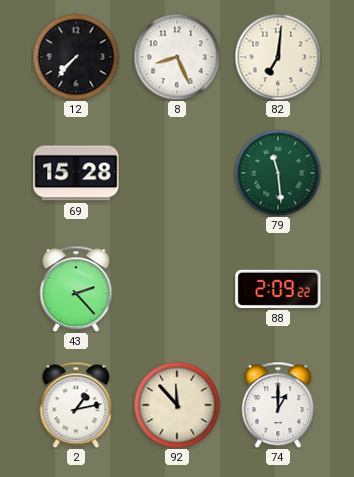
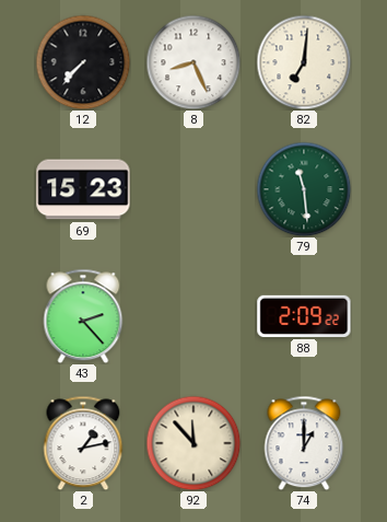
69: 15:28 -> 15:23 (83, 189)
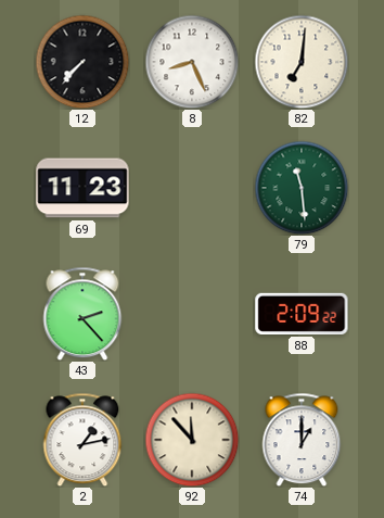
69: 15:23 -> 11:23 (82, 188)
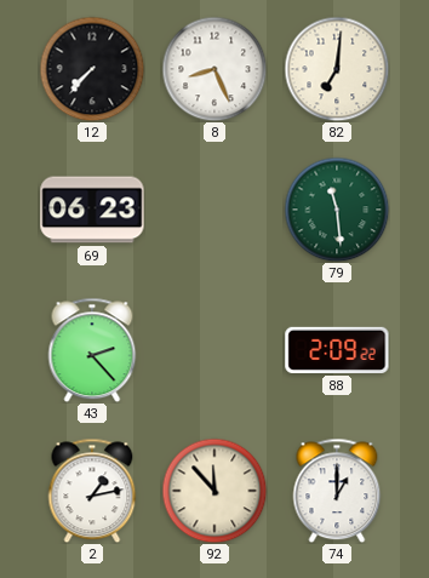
69: 11:23 -> 06:23 (92, 210)
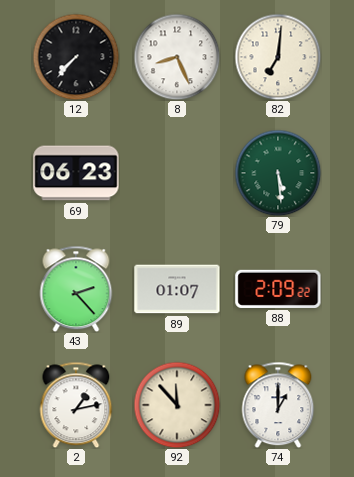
79: 11:29 -> 5:29 (278, 173)
89: none -> 01:07 (177, 289)
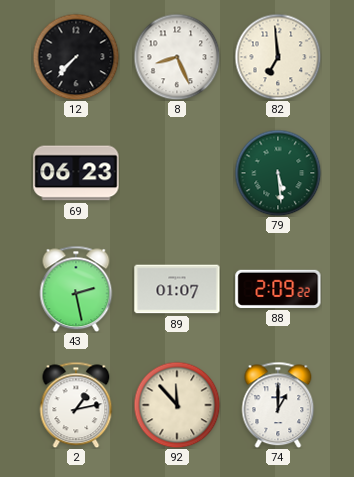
82: 7:01 -> 6:59 (278, 57)
43: 2:23 -> 2:28 (76, 289)
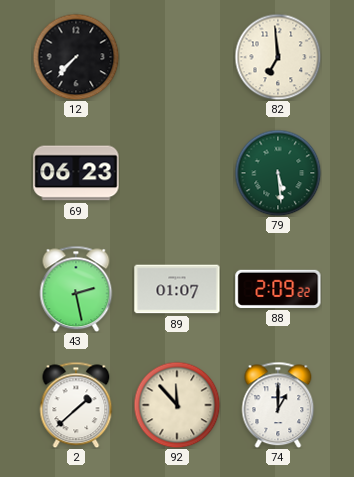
8: 8:26 -> none (177, 57)
2: 1:13 -> 1:38 (76, 405)
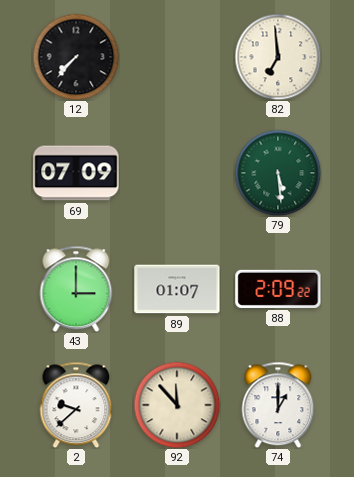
69: 06:23 -> 07:09 (76, 173)
43: 2:28 -> 3:00 (76, 289)
2: 1:38 -> 9:38 (76, 405)
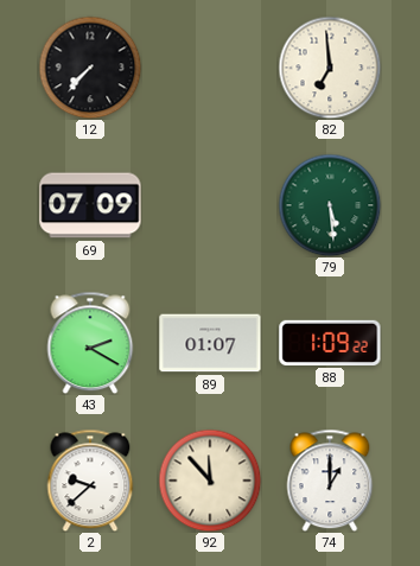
43: 3:00 -> 2:20 (90, 343)
88: 2:09 -> 1:09 (330, 343)
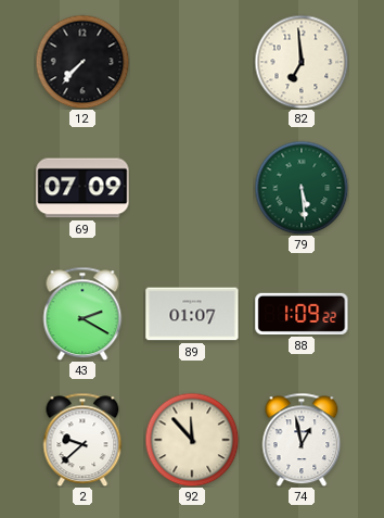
74: 1:00 -> 12:58 (302, 440)
